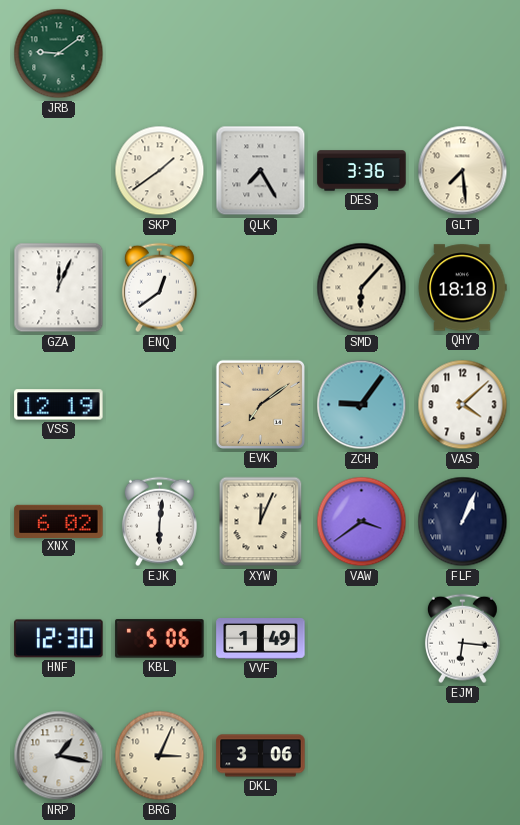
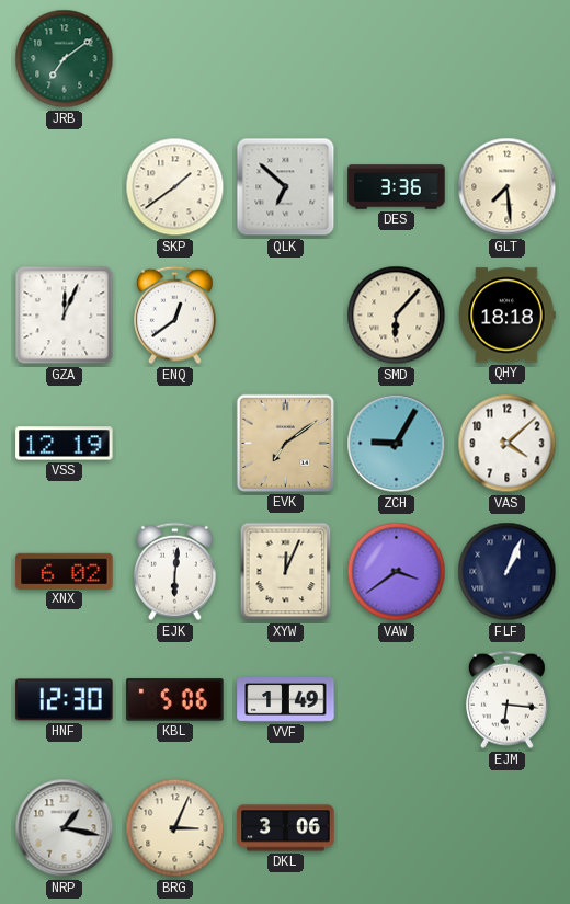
JRB: 9:09 -> 7:09 (65, 59)
QLK: 7:25 -> 6:52 (286, 187)
ZCH: 9:06 -> 9:05 (397, 444)
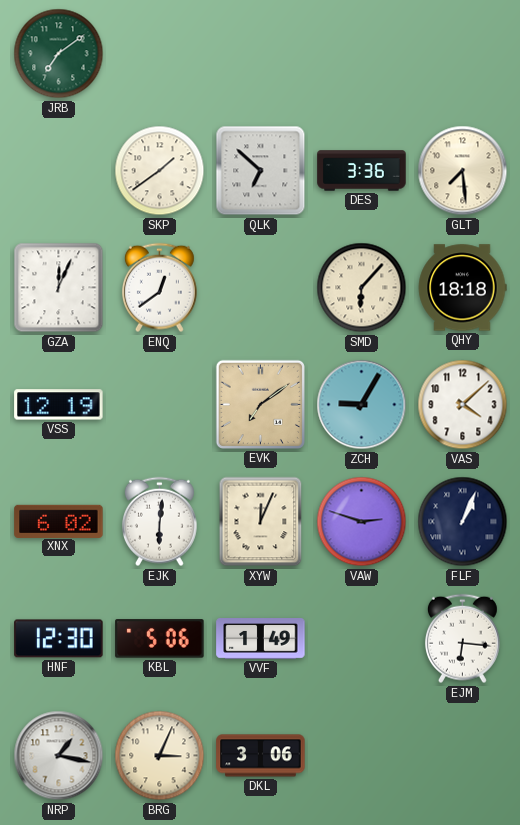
VAW: 3:39 -> 2:48 (362, 522)
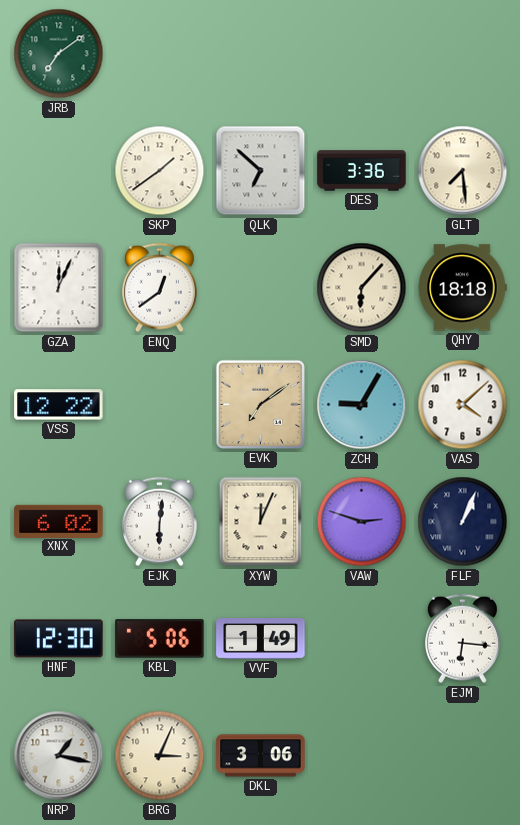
VSS: 12:19 -> 12:22 (59, 405)
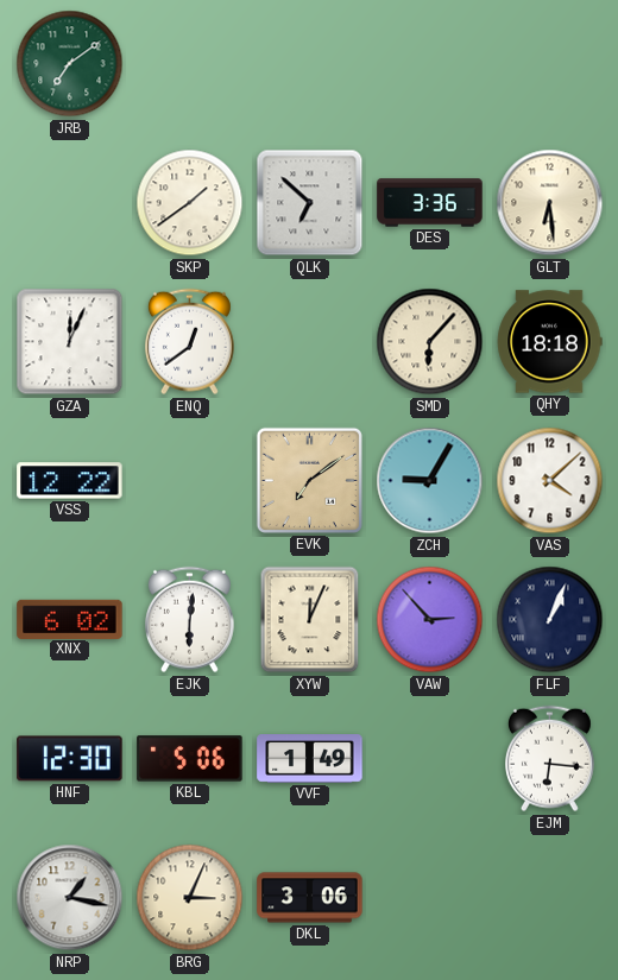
GLT: 7:29 -> 6:29 (550, 203)
VAW: 2:48 -> 2:53 (430, 620)
